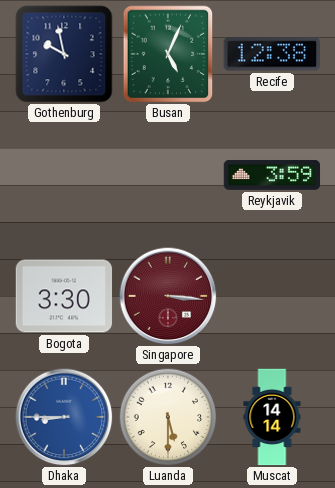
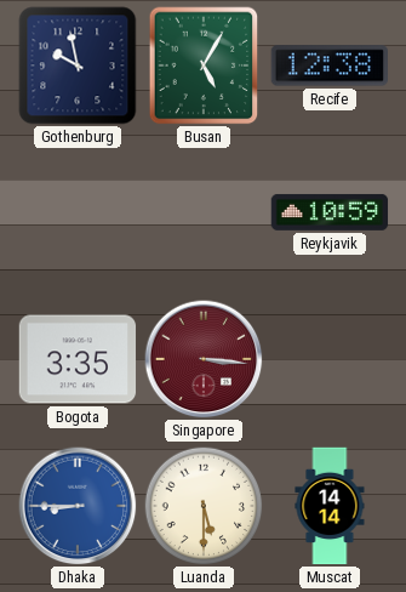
Busan: 5:04 -> 5:05 (204, 66)
Reykjavik: 3:59 -> 10:59 (330, 212)
Bogota: 3:30 -> 3:35 (78, 359)
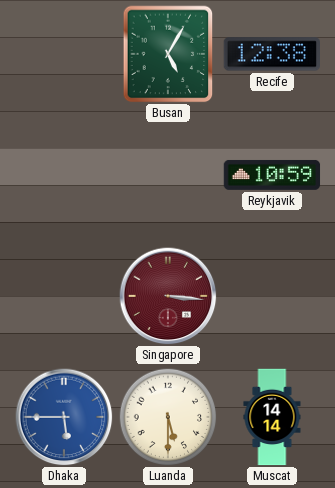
Gothenburg: 9:58 -> none (78, 66)
Bogota: 3:35 -> none (78, 359)
Dhaka: 8:45 -> 5:45 (64, 417)
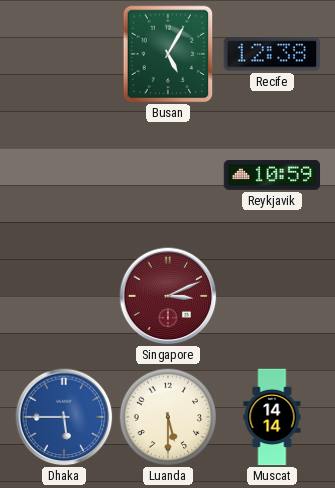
Singapore: 3:16 -> 3:11 (168, 296)
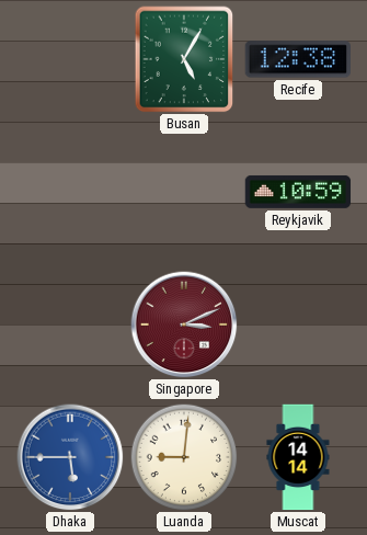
Luanda: 5:30 -> 9:01 (184, 457)
